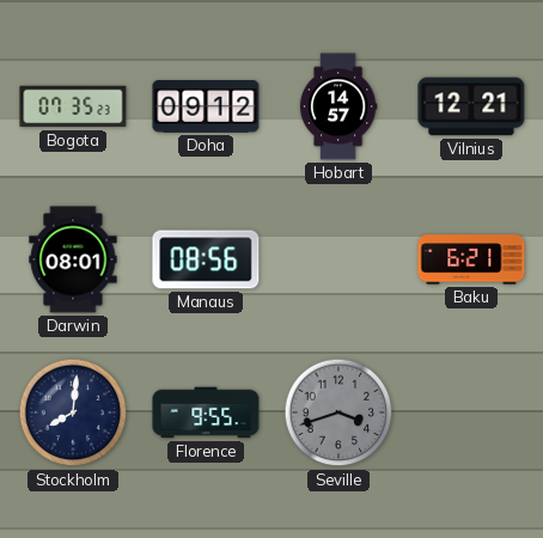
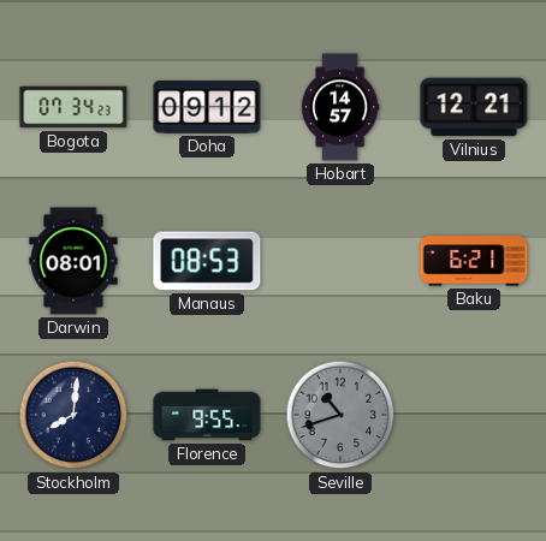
Bogota: 07:35 -> 07:34 (73, 107)
Manaus: 08:56 -> 08:53 (207, 261)
Seville: 3:42 -> 10:42 (340, 415)
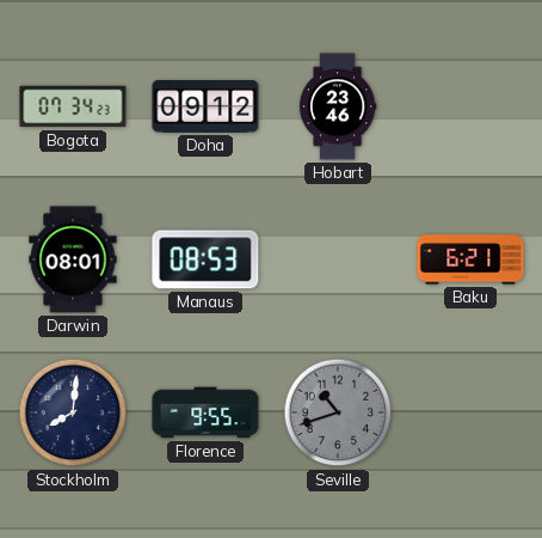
Hobart: 14:57 -> 23:46 (338, 106)
Vilnius: 12:21 -> none (474, 107)
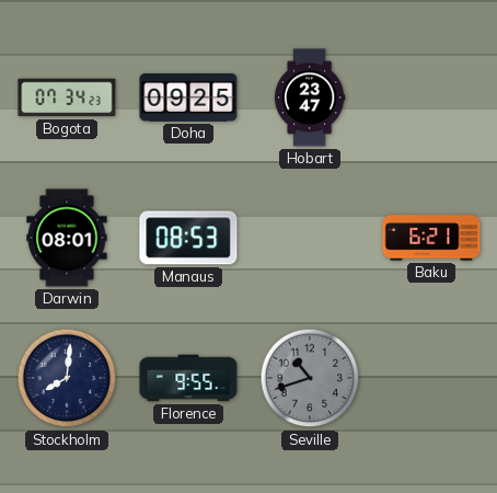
Doha: 09:12 -> 09:25 (188, 98)
Hobart: 23:46 -> 23:47 (310, 98)
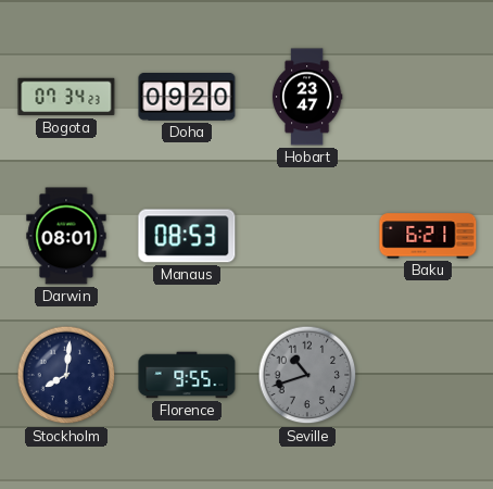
Doha: 09:25 -> 09:20 (187, 97)
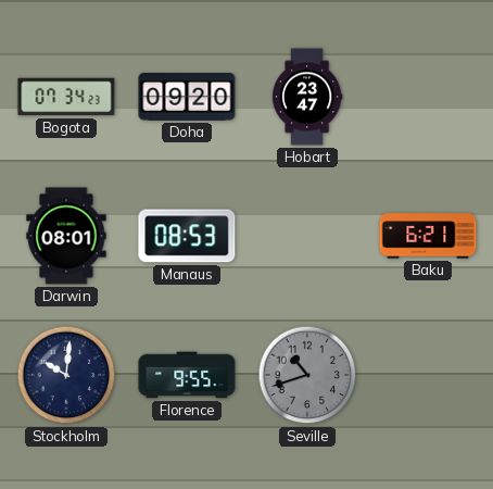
Stockholm: 8:01 -> 10:01 (66, 375)
